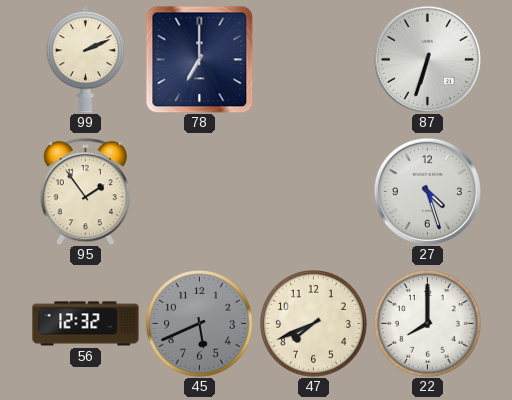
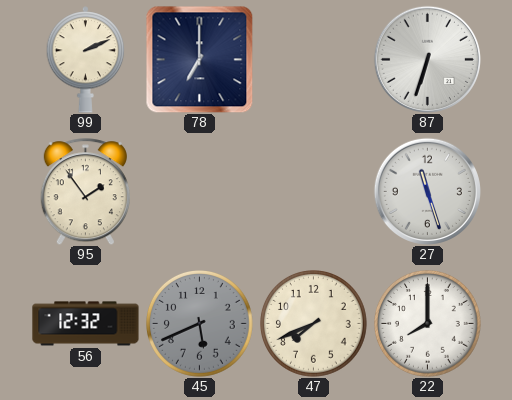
27: 4:27 -> 11:27 (427, 191)
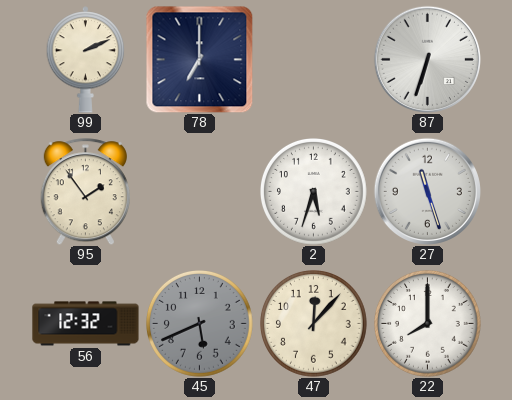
2: none -> 5:33 (314, 192)
47: 7:41 -> 12:07 (314, 324)
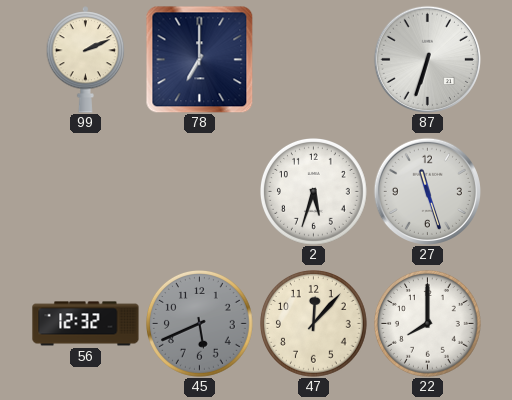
95: 1:54 -> none (85, 192)
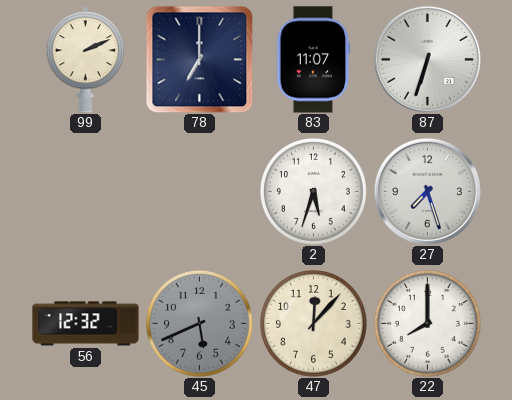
83: none -> 11:07 (314, 60)
27: 11:27 -> 7:27 (427, 191)
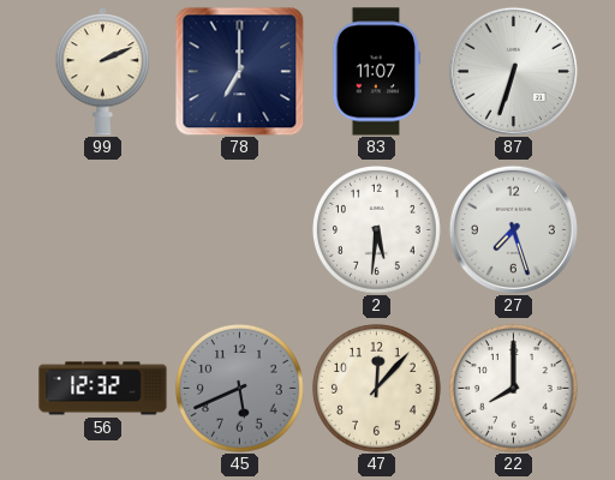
2: 5:33 -> 5:31 (377, 230)
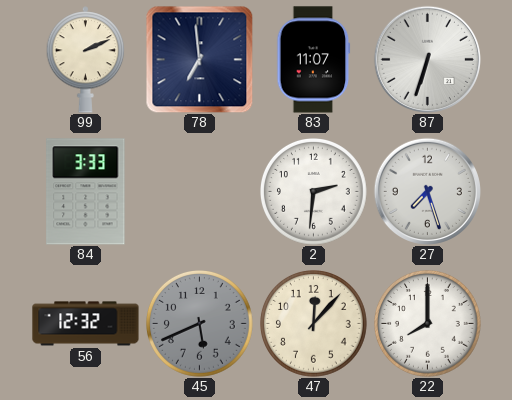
78: 7:00 -> 6:59 (199, 59)
84: none -> 3:33 (86, 192)
2: 5:31 -> 2:31 (314, 192)
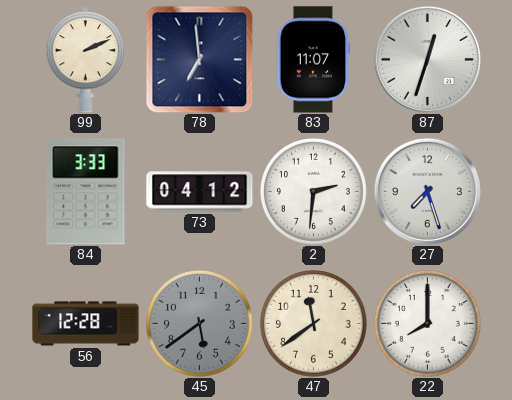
87: 6:33 -> 12:33 (427, 59)
73: none -> 04:12 (200, 192)
56: 12:32 -> 12:28 (86, 324)
45: 5:41 -> 5:39 (200, 324)
47: 12:07 -> 11:39 (314, 324)
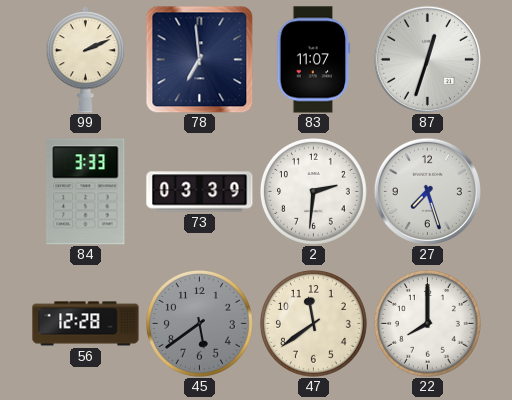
73: 04:12 -> 03:39 (200, 192)
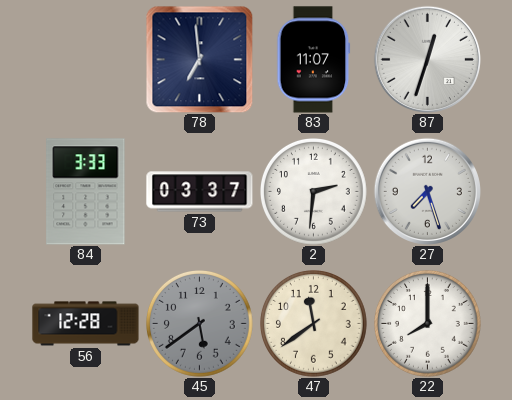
99: 2:11 -> none (86, 60)
73: 03:39 -> 03:37 (200, 192)
